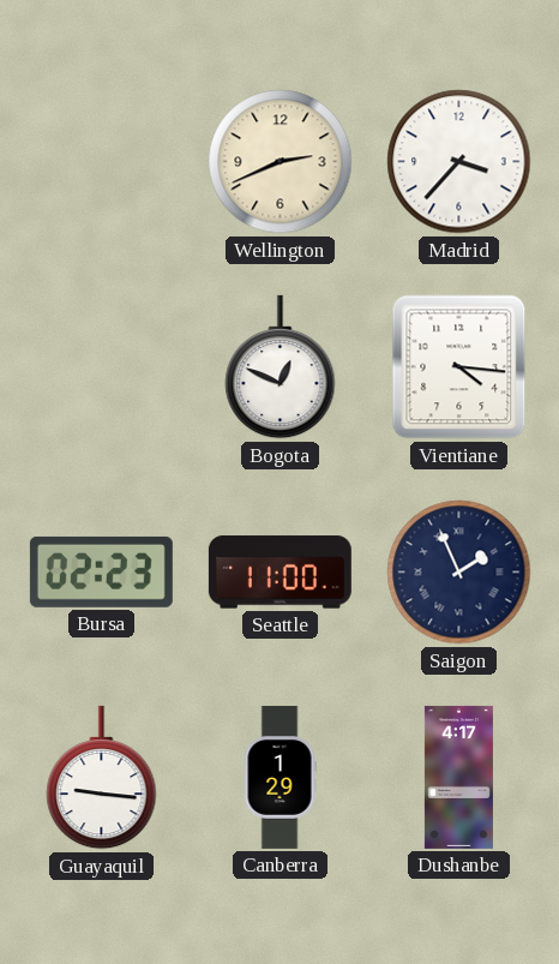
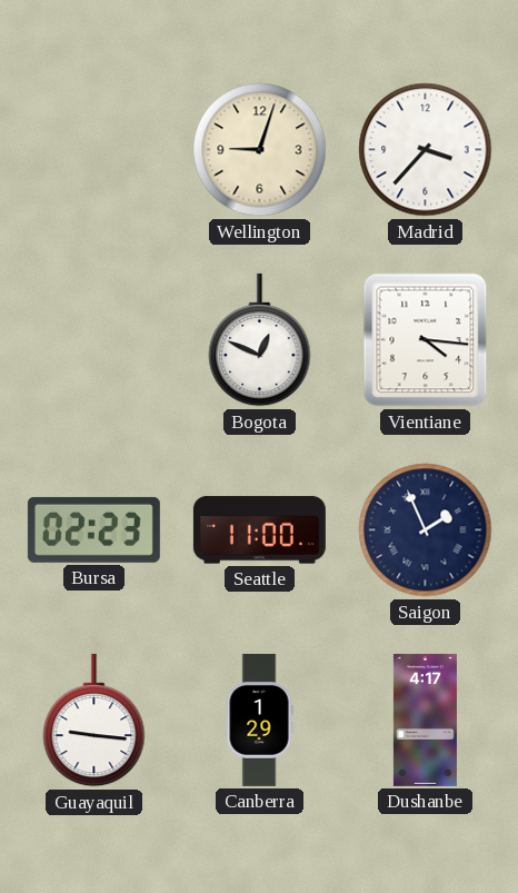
Wellington: 2:41 -> 9:03 (260, 150)
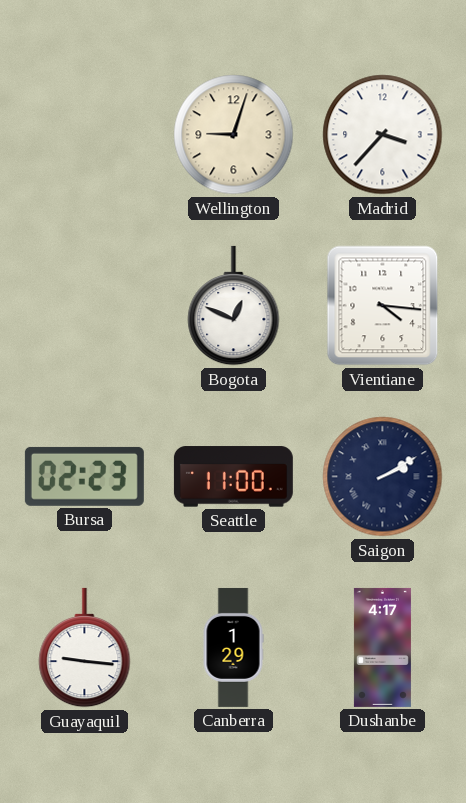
Saigon: 1:56 -> 2:10 (383, 477)
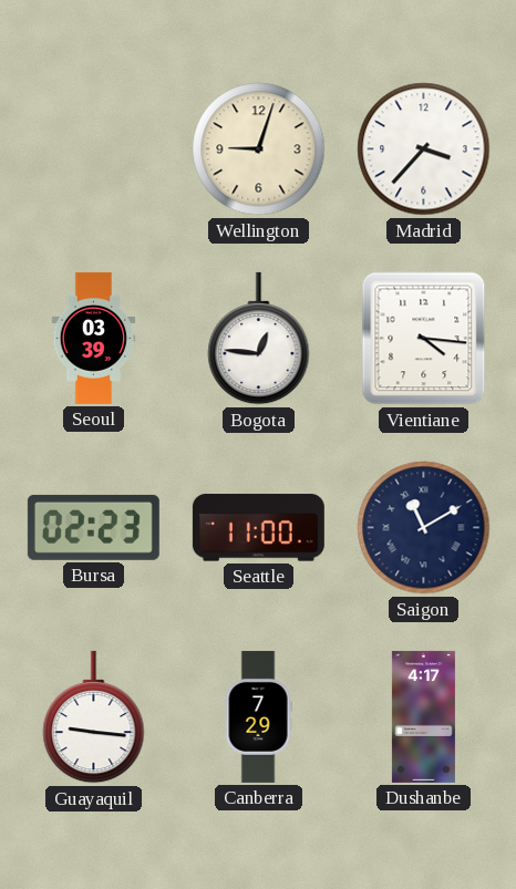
Seoul: none -> 03:39 (94, 338)
Bogota: 12:49 -> 12:46 (259, 339)
Saigon: 2:10 -> 11:10 (424, 528)
Canberra: 1:29 -> 7:29 (258, 716)
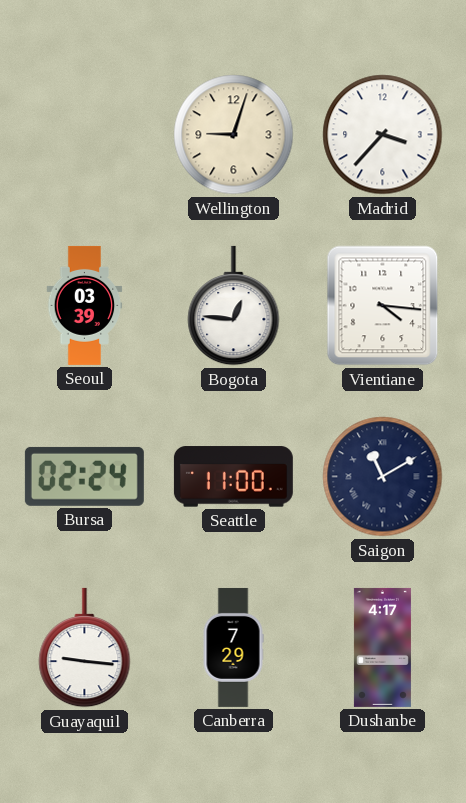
Bursa: 02:23 -> 02:24 (84, 476)
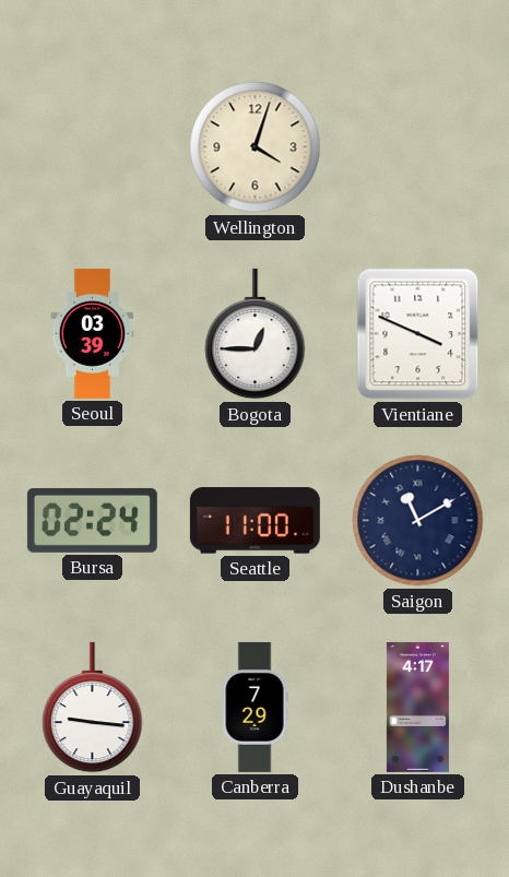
Wellington: 9:03 -> 4:03 (256, 147)
Madrid: 3:37 -> none (383, 135)
Bogota: 12:46 -> 12:45 (256, 334)
Vientiane: 4:16 -> 3:49 (418, 334)
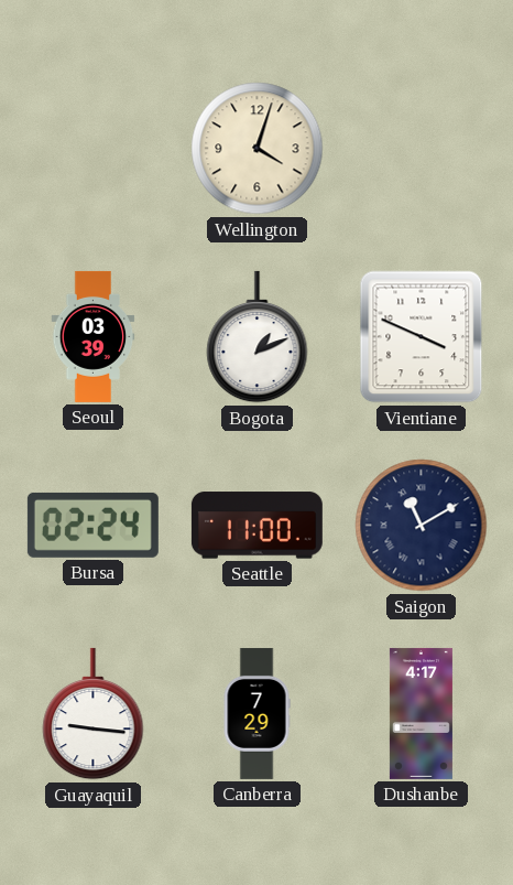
Bogota: 12:45 -> 1:11 (258, 337)
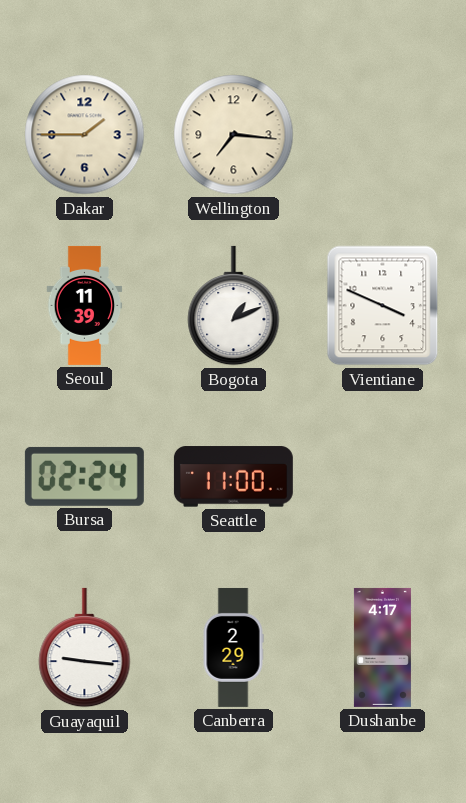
Dakar: none -> 1:45 (85, 135)
Wellington: 4:03 -> 7:16 (234, 135)
Seoul: 03:39 -> 11:39 (85, 305)
Saigon: 11:10 -> none (422, 526)
Canberra: 7:29 -> 2:29 (233, 647)
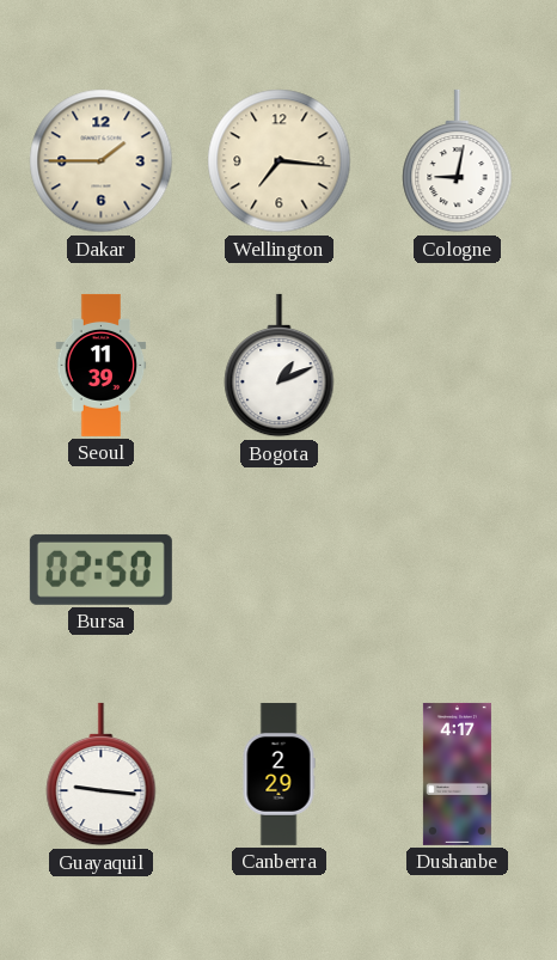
Cologne: none -> 9:02 (458, 161)
Vientiane: 3:49 -> none (383, 306)
Bursa: 02:24 -> 02:50 (100, 569)
Seattle: 11:00 -> none (233, 477)
